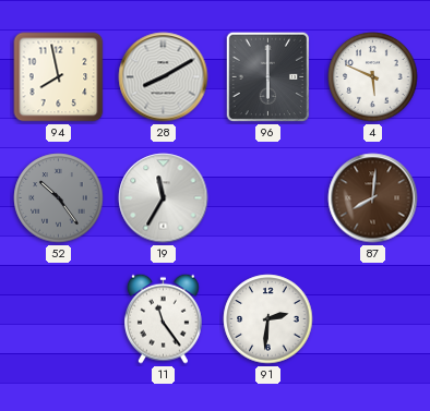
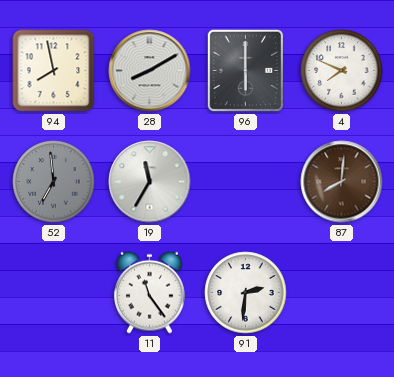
4: 5:49 -> 7:49 (342, 71)
52: 10:24 -> 6:59 (54, 182)
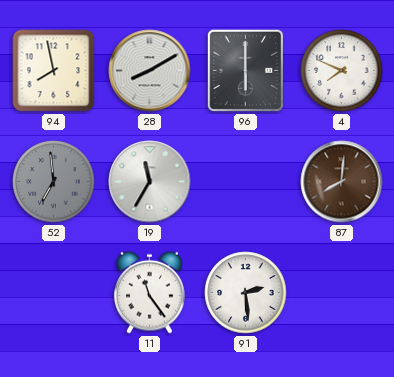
91: 2:31 -> 2:29 (246, 293)
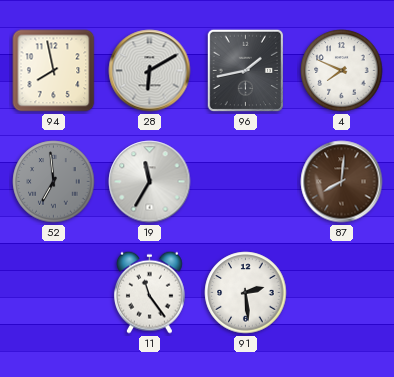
28: 8:10 -> 6:10 (150, 71)
96: 6:00 -> 1:43 (246, 71)
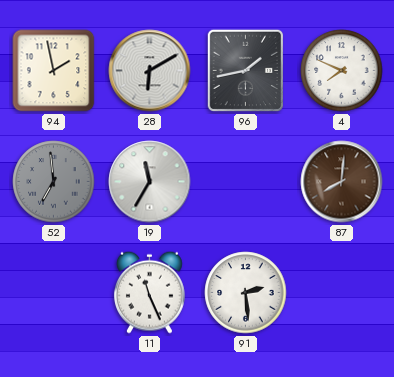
94: 7:58 -> 1:58 (54, 71)
11: 11:24 -> 11:26 (150, 292)
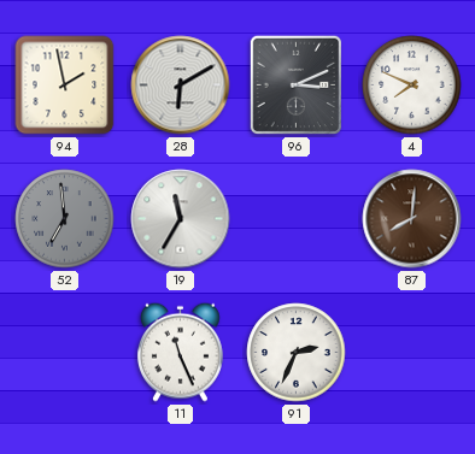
96: 1:43 -> 3:11 (297, 86)
91: 2:29 -> 2:34 (297, 353)
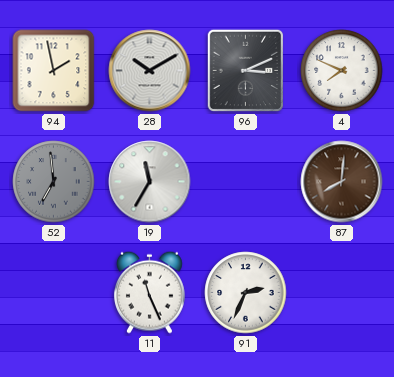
28: 6:10 -> 10:10 (150, 71)
